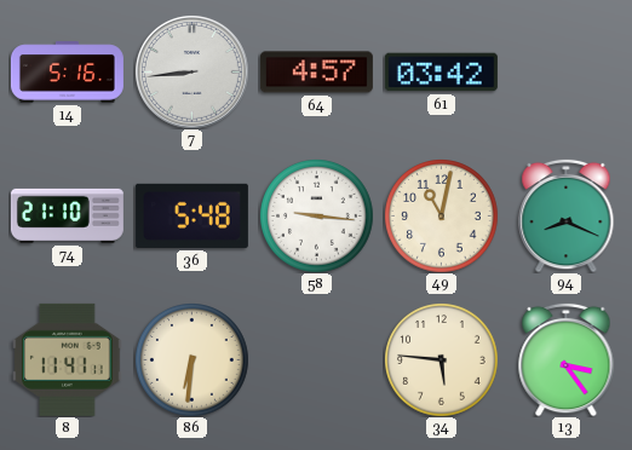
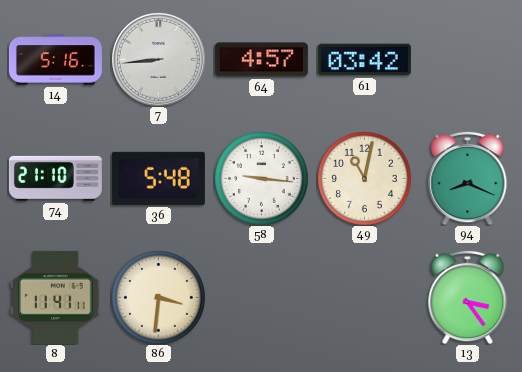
86: 6:31 -> 3:31 (159, 298)
34: 5:46 -> none (442, 360)
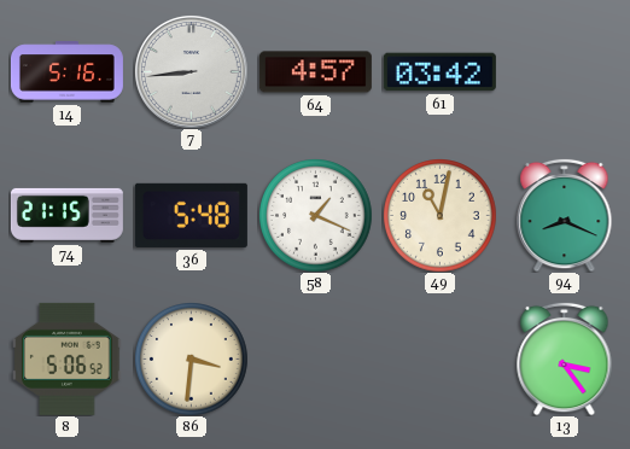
74: 21:10 -> 21:15 (66, 215)
58: 9:16 -> 1:19 (316, 216)
8: 11:41 -> 5:06 (68, 358)
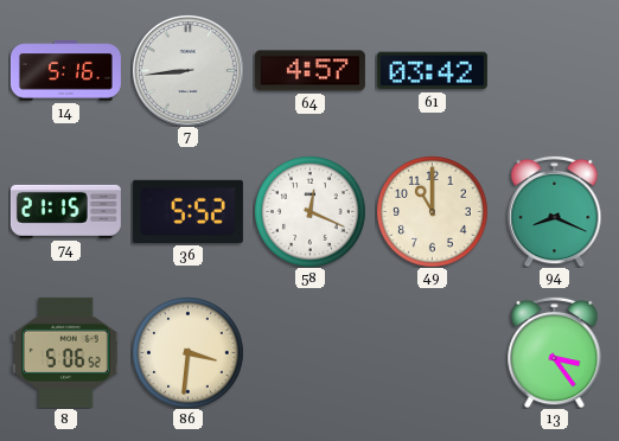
36: 5:48 -> 5:52 (187, 211)
58: 1:19 -> 12:19 (311, 212)
49: 11:02 -> 11:00 (433, 212)
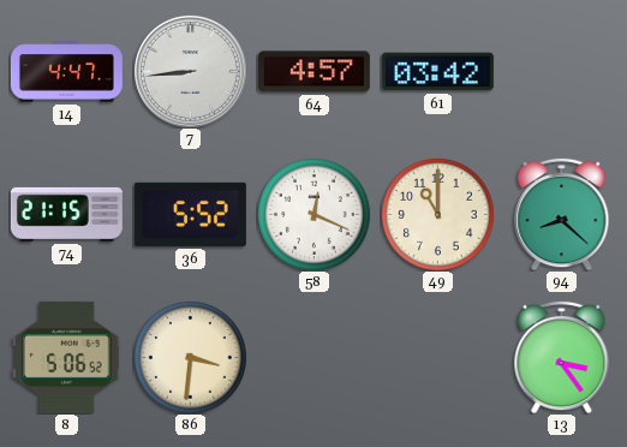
14: 5:16 -> 4:47 (66, 72)
94: 8:19 -> 8:22 (562, 214)
